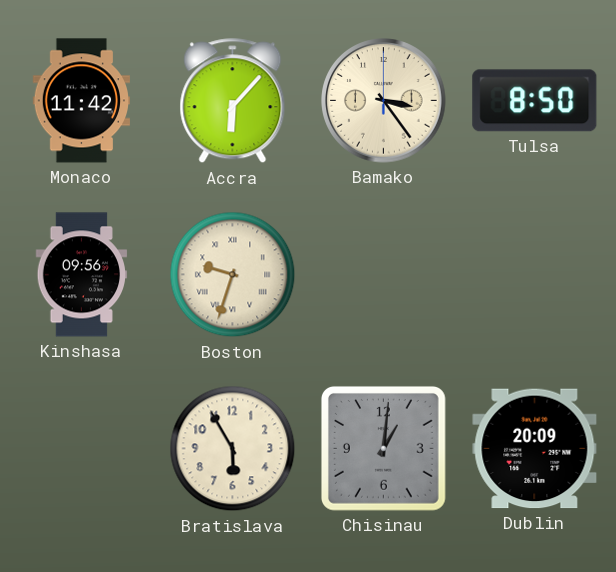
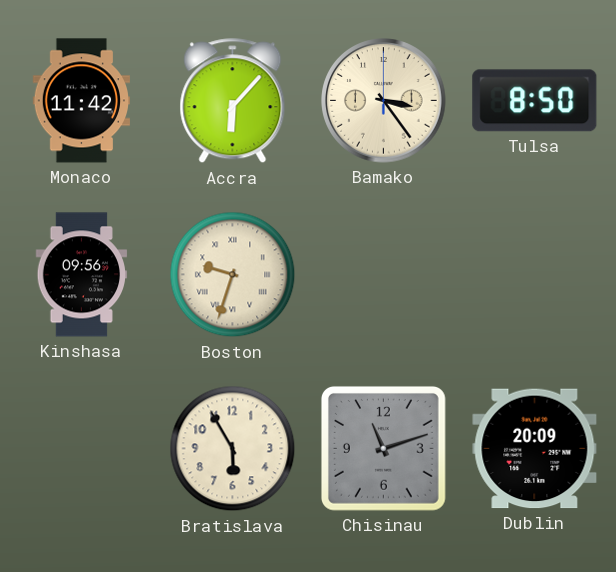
Chisinau: 1:01 -> 11:12 (384, 449)
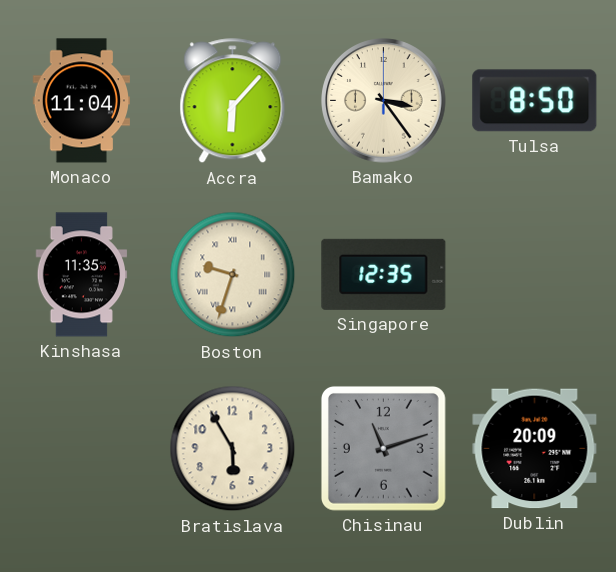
Monaco: 11:42 -> 11:04 (81, 101)
Kinshasa: 09:56 -> 11:35 (82, 275)
Singapore: none -> 12:35 (384, 274)
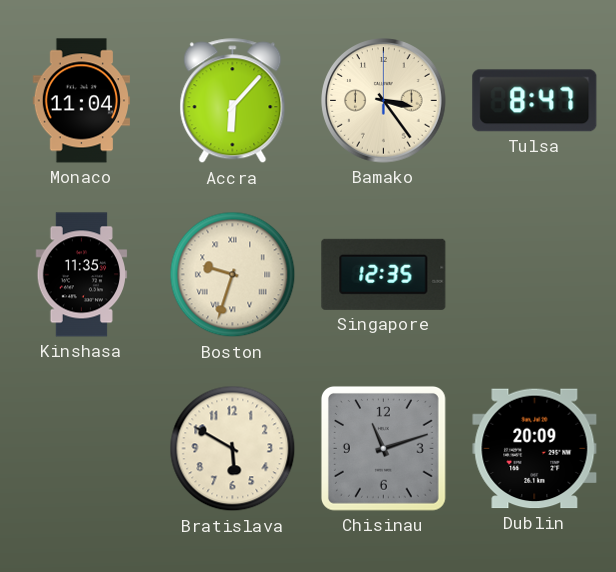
Tulsa: 8:50 -> 8:47 (535, 101)
Bratislava: 5:55 -> 5:50 (233, 449)
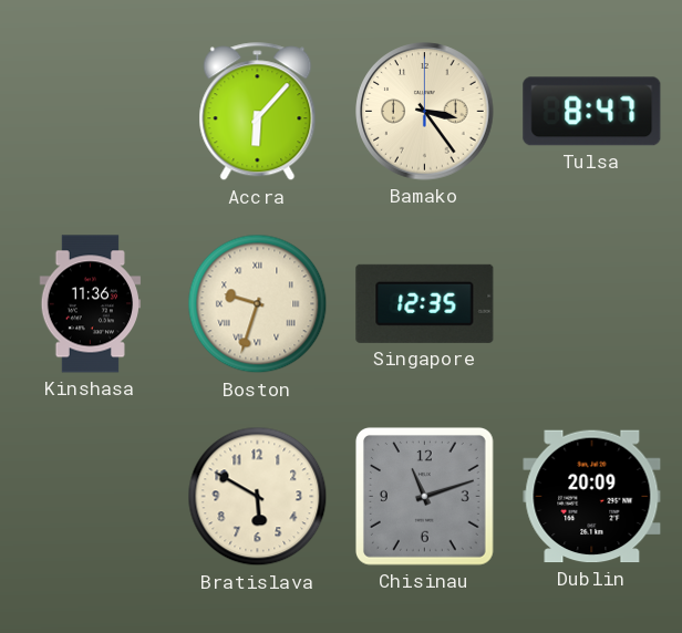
Monaco: 11:04 -> none (81, 101)
Kinshasa: 11:35 -> 11:36 (91, 304)
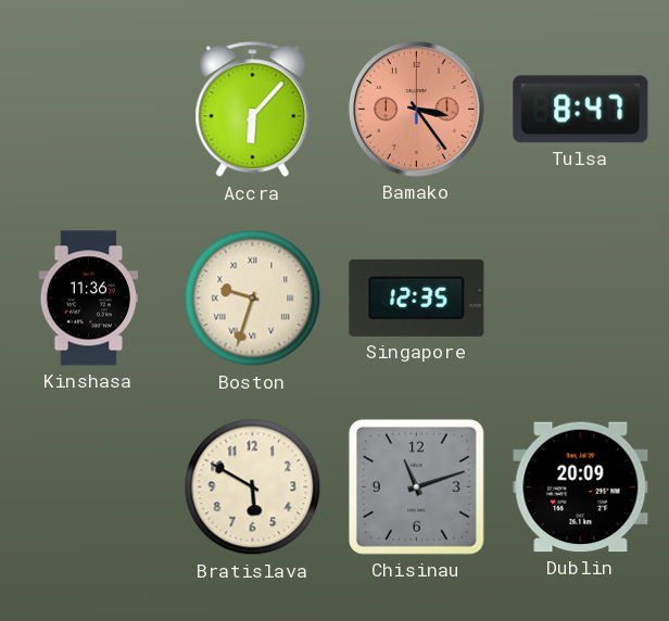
Bamako dial: cream -> salmon (417, 110)
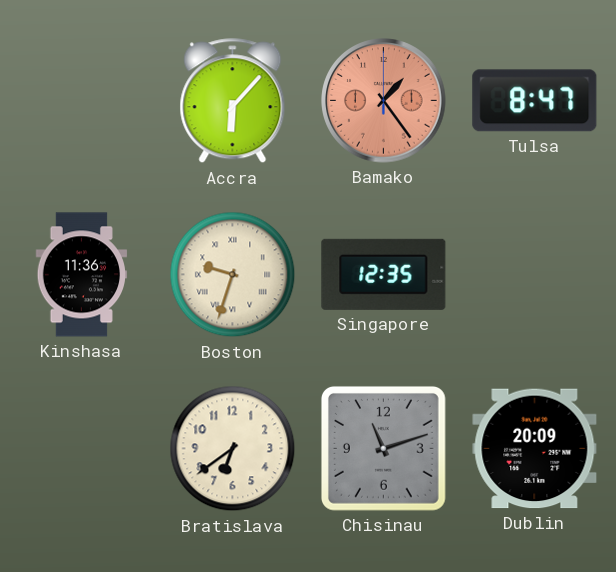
Bamako: 3:24 -> 1:24 (384, 101)
Bratislava: 5:50 -> 6:39 (233, 449)
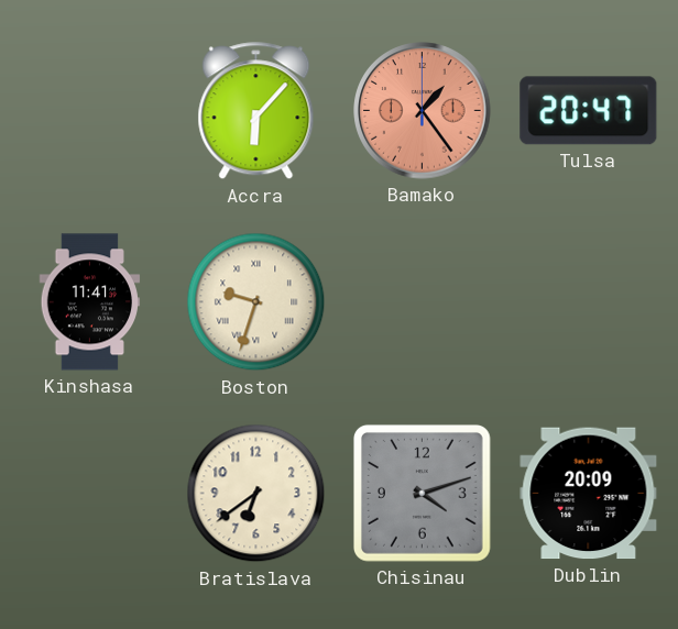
Tulsa: 8:47 -> 20:47 (589, 111)
Kinshasa: 11:36 -> 11:41 (90, 302)
Singapore: 12:35 -> none (384, 274)
Chisinau: 11:12 -> 4:12 (423, 494)
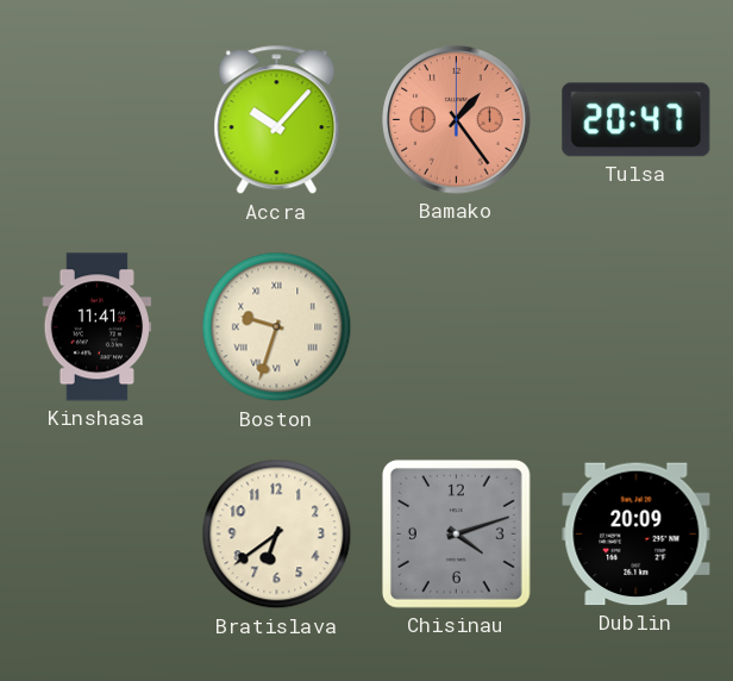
Accra: 6:07 -> 10:07 (277, 120)
